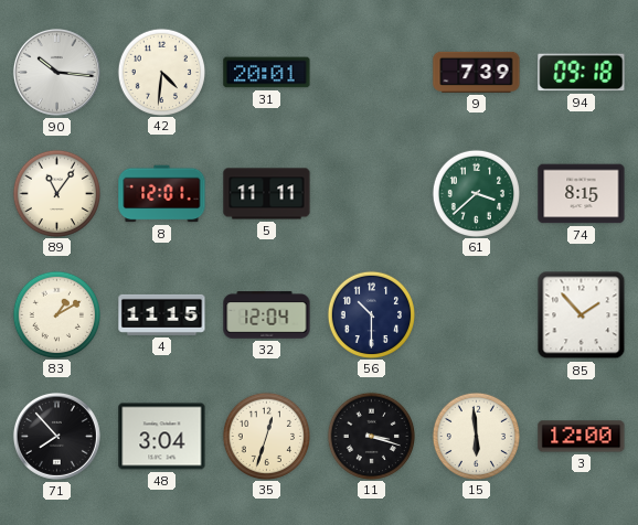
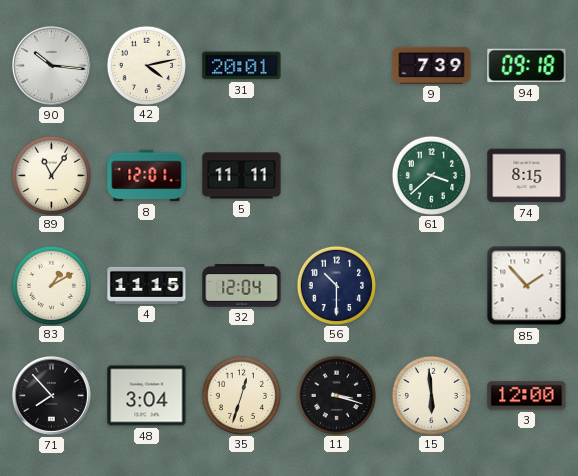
42: 4:31 -> 4:13 (146, 65)
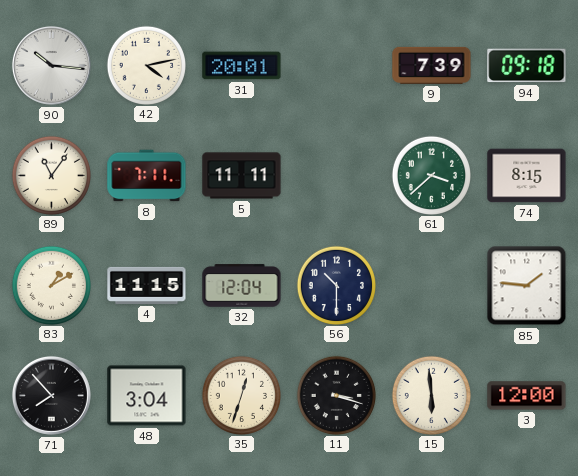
8: 12:01 -> 7:11 (147, 176)
85: 1:53 -> 1:46 (527, 286)
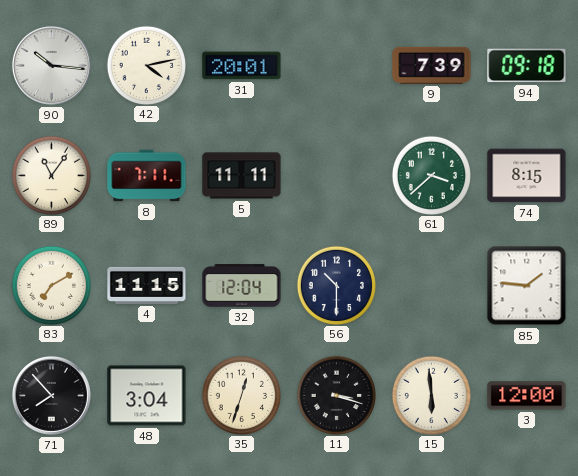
83: 1:10 -> 7:10 (51, 285)
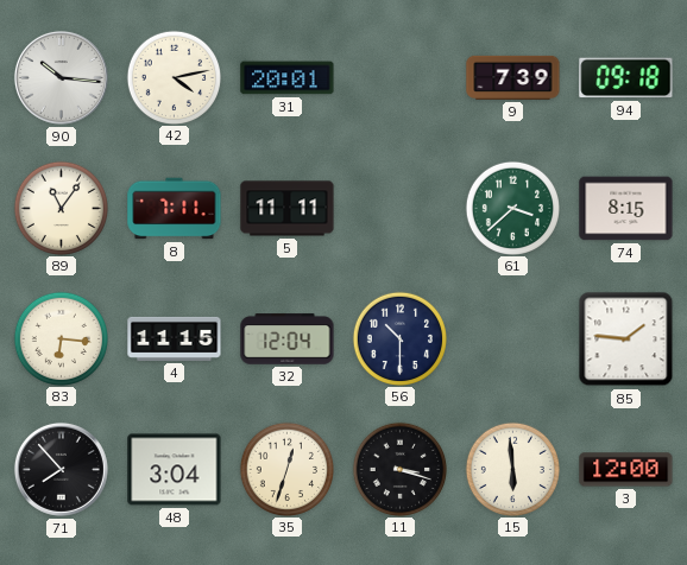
83: 7:10 -> 6:16 (61, 338)
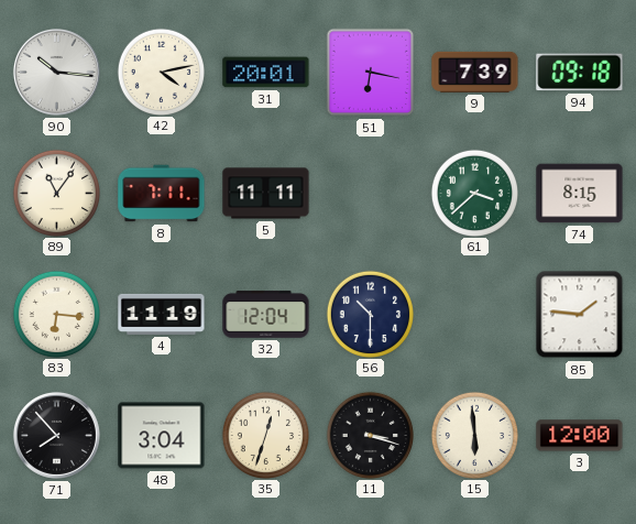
51: none -> 6:17 (371, 73)
4: 11:15 -> 11:19 (162, 314)
